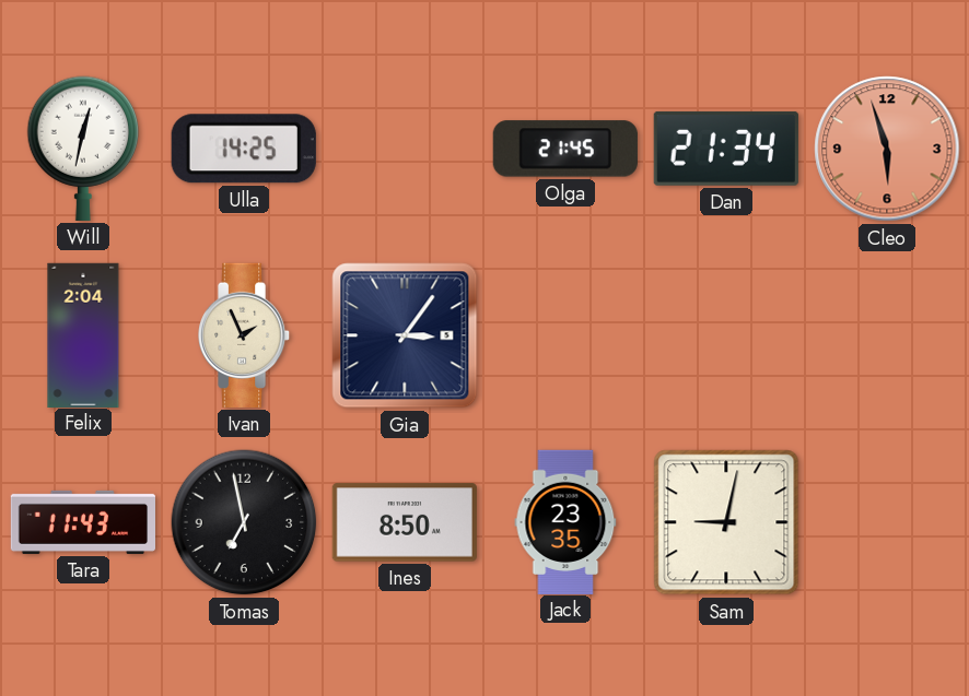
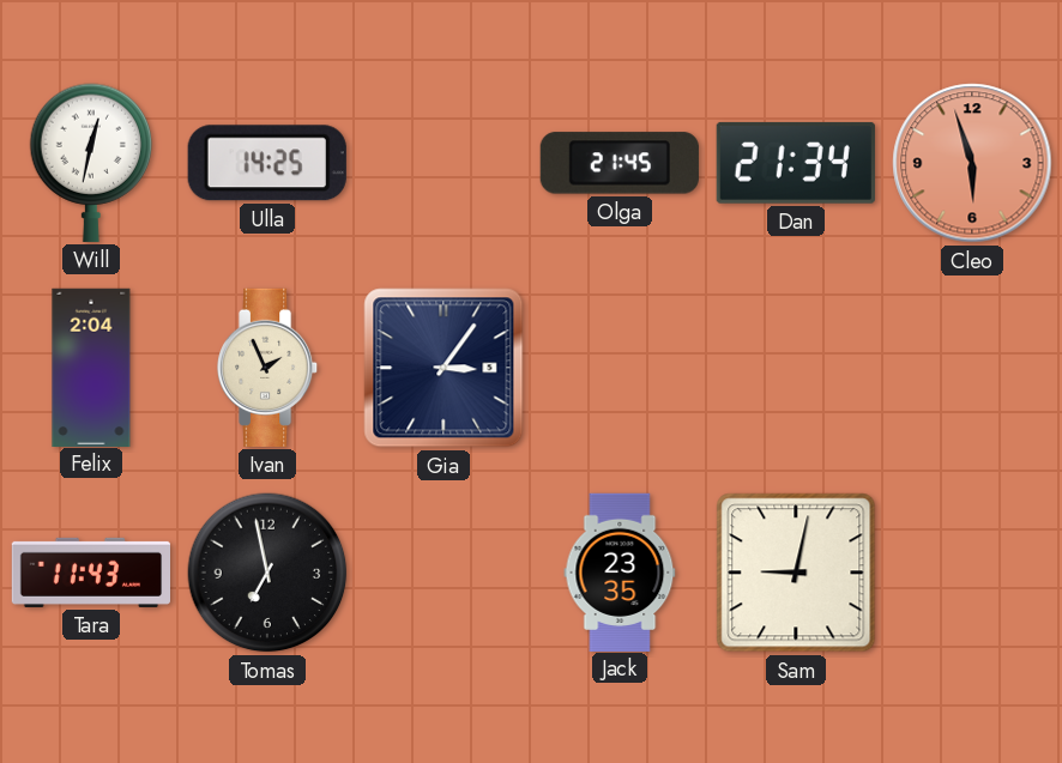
Ines: 8:50 -> none (405, 522)
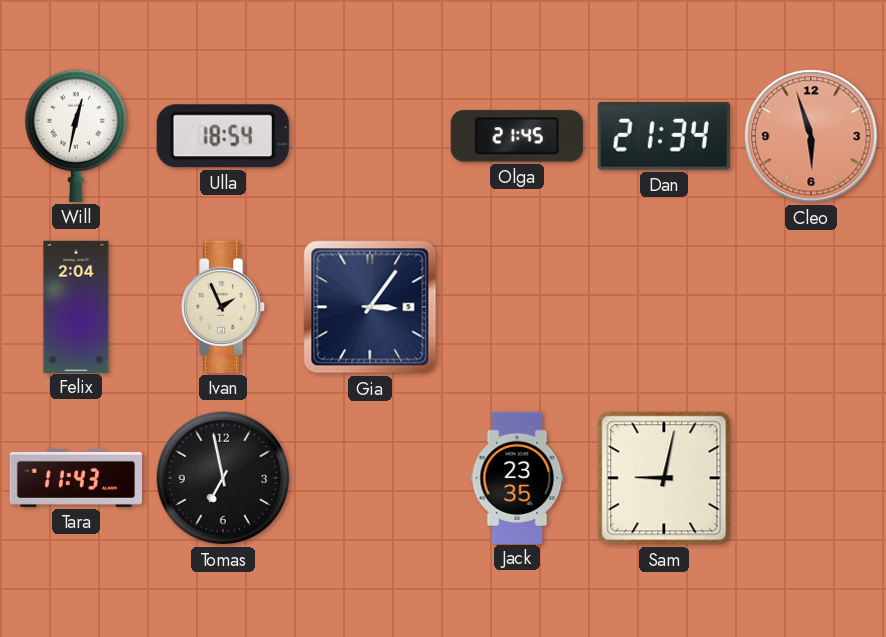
Ulla: 14:25 -> 18:54 (223, 136)
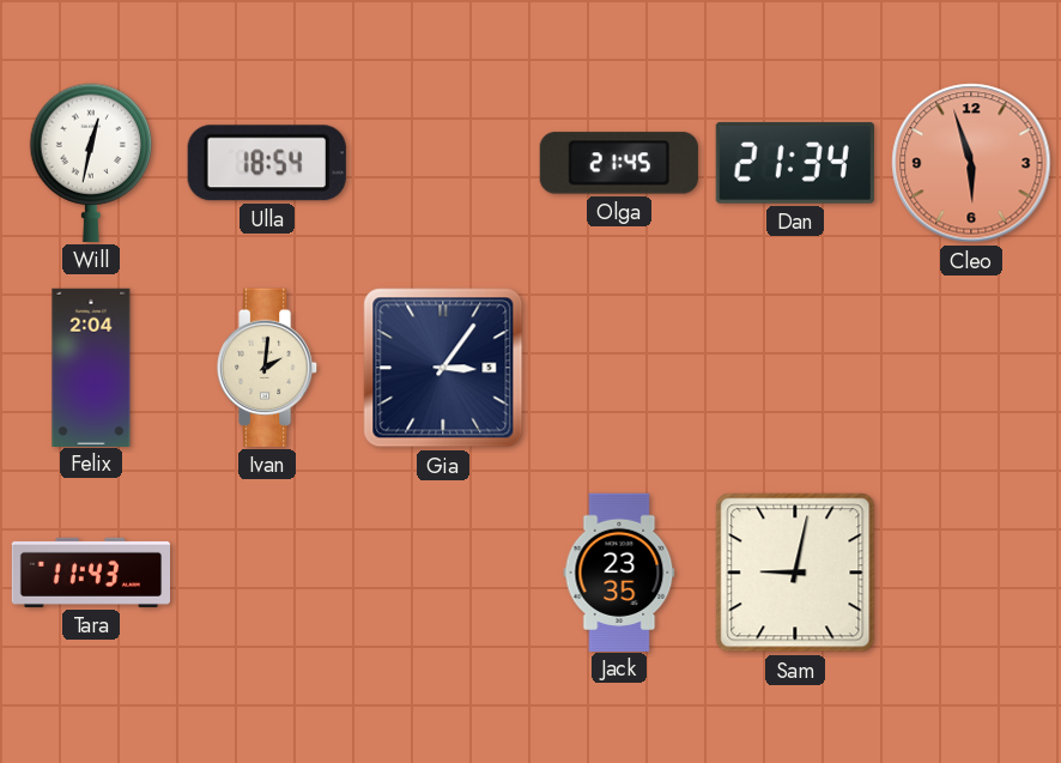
Ivan: 1:56 -> 2:01 (268, 368)
Tomas: 6:58 -> none (223, 478)
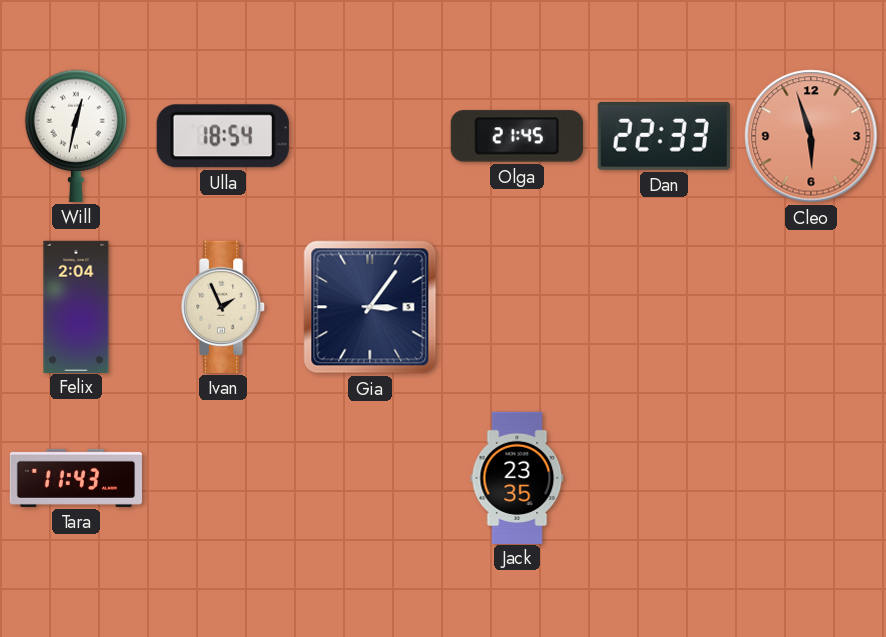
Dan: 21:34 -> 22:33 (664, 136)
Ivan: 2:01 -> 1:56 (224, 307)
Sam: 9:02 -> none (795, 573)
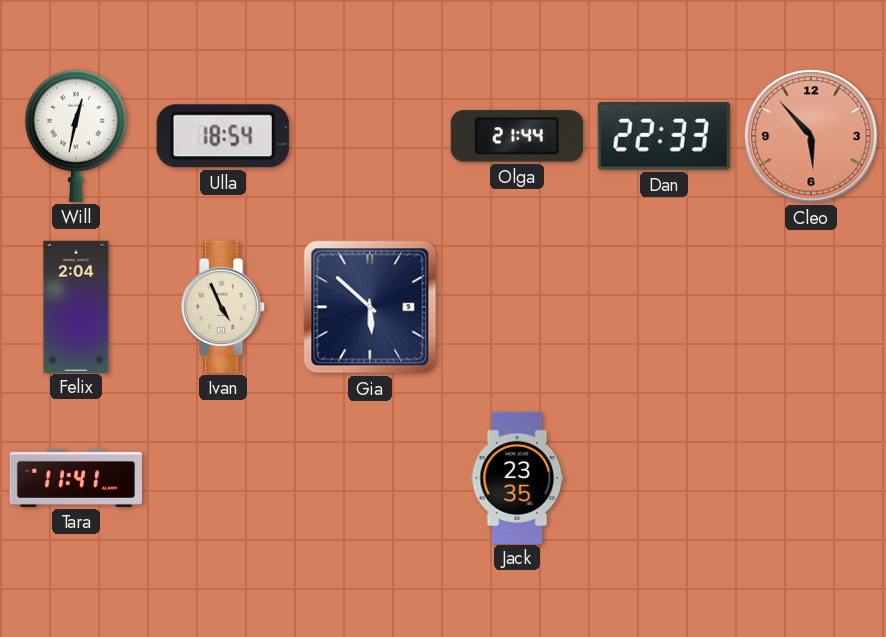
Olga: 21:45 -> 21:44 (517, 136)
Cleo: 5:57 -> 5:53 (811, 136)
Ivan: 1:56 -> 4:56 (224, 307)
Gia: 3:06 -> 5:52 (370, 307)
Tara: 11:43 -> 11:41 (75, 478)
